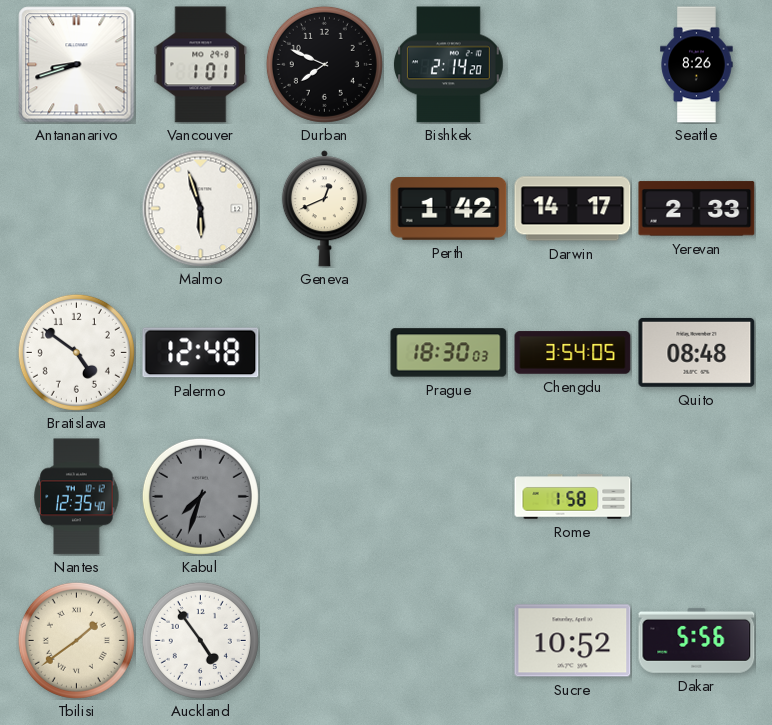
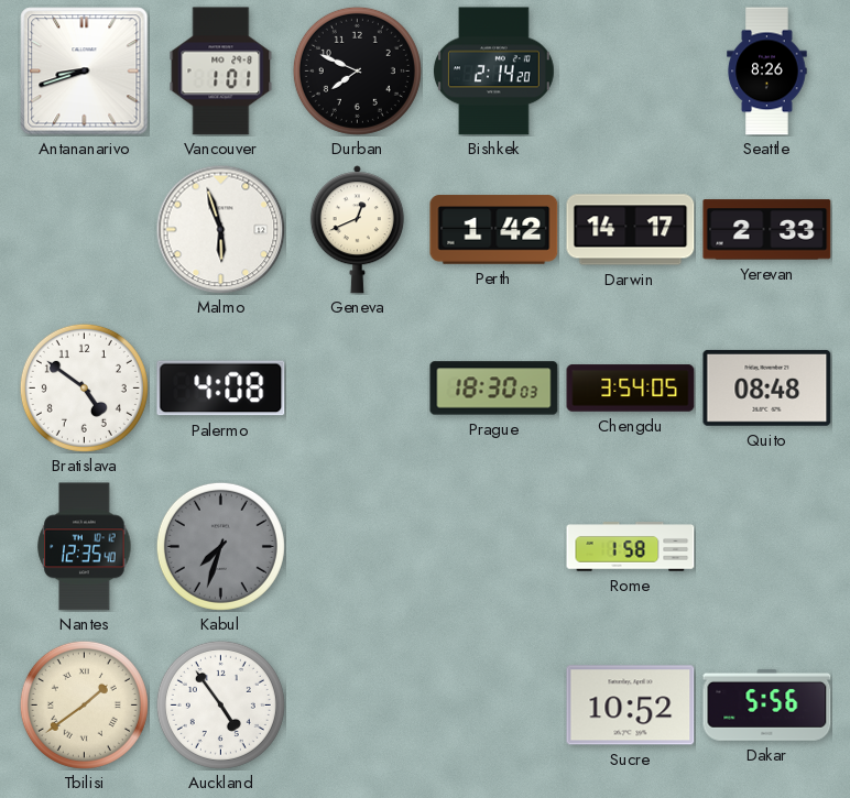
Palermo: 12:48 -> 4:08 (221, 389)
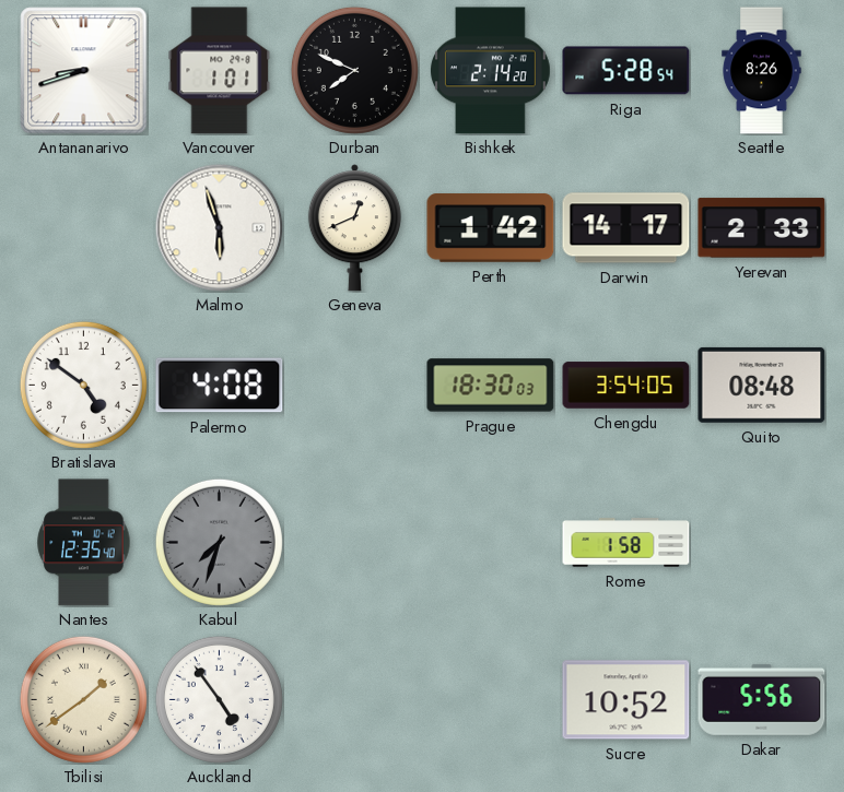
Riga: none -> 5:28 (626, 71)
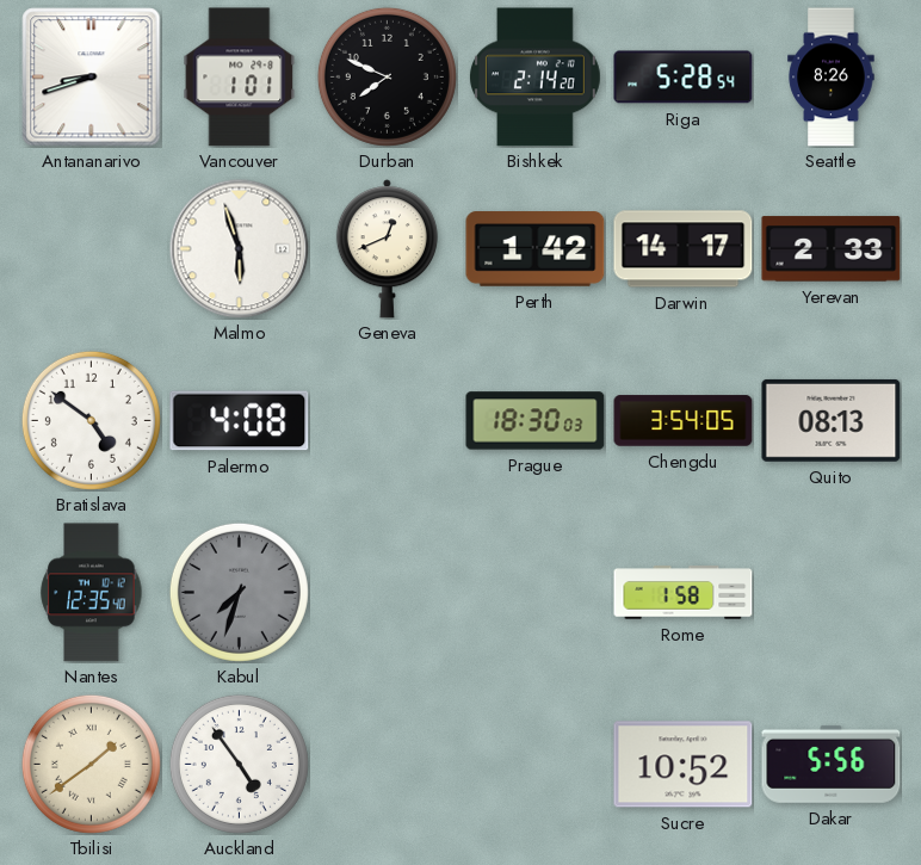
Quito: 08:48 -> 08:13 (832, 420)
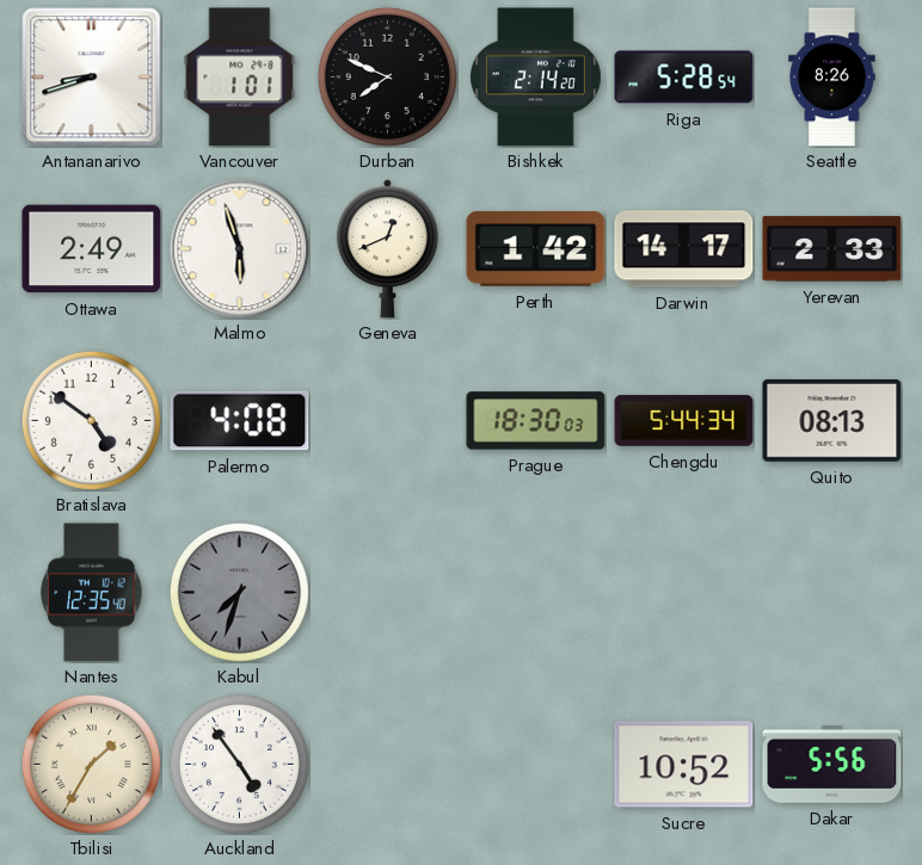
Ottawa: none -> 2:49 (92, 249)
Chengdu: 3:54 -> 5:44 (684, 421)
Rome: 1:58 -> none (684, 593)
Tbilisi: 1:39 -> 1:35 (91, 764)
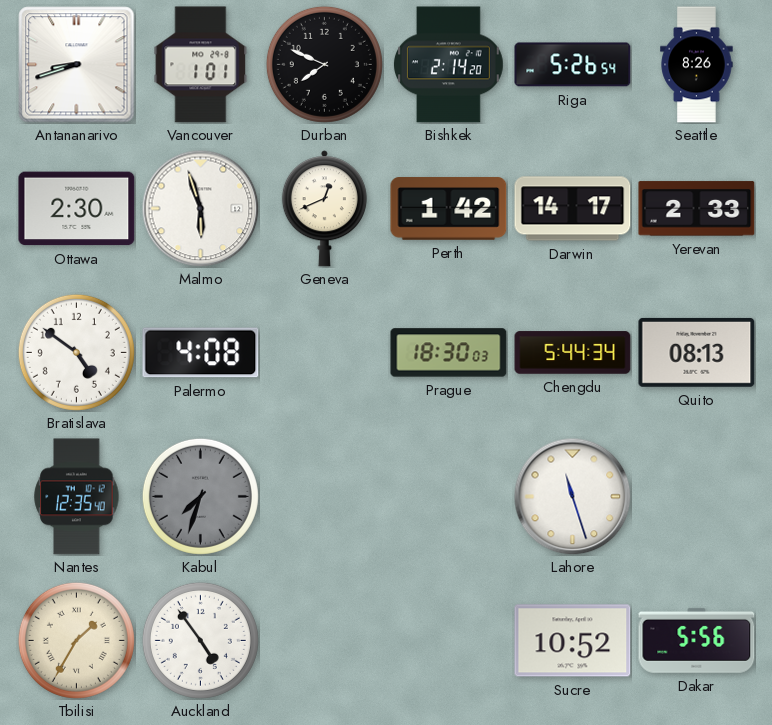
Riga: 5:28 -> 5:26 (573, 65)
Ottawa: 2:49 -> 2:30 (77, 209)
Lahore: none -> 11:27 (572, 496)
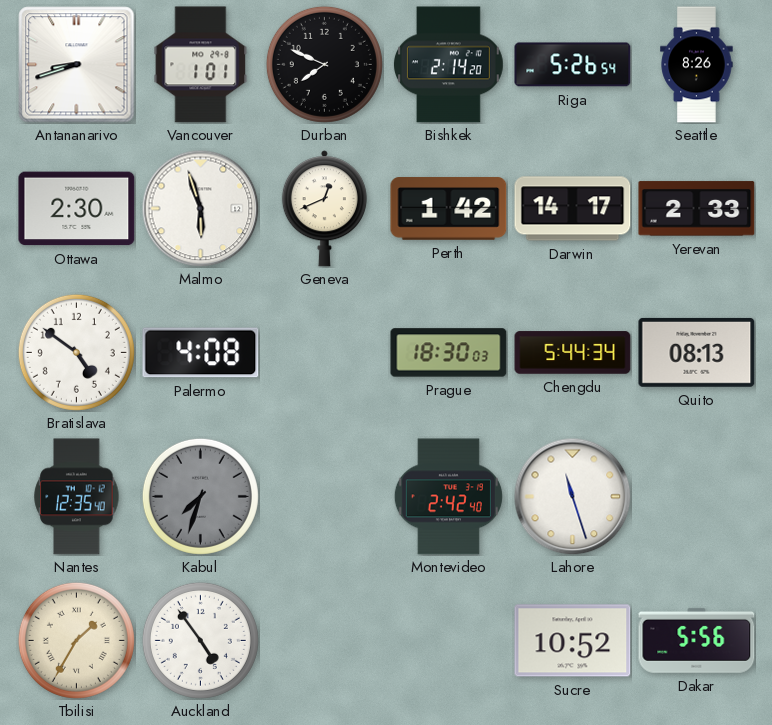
Montevideo: none -> 2:42 (448, 497)
